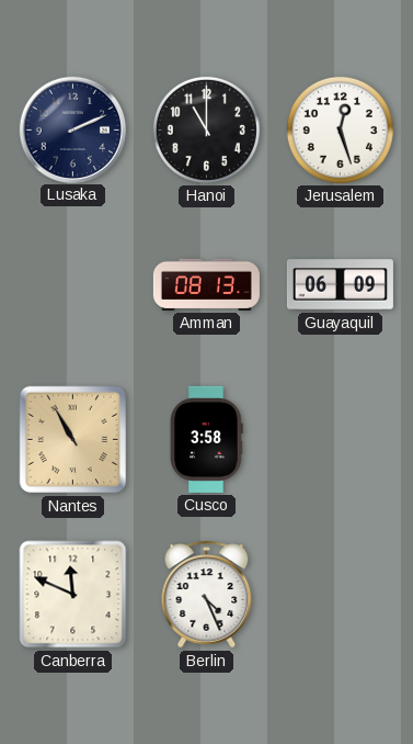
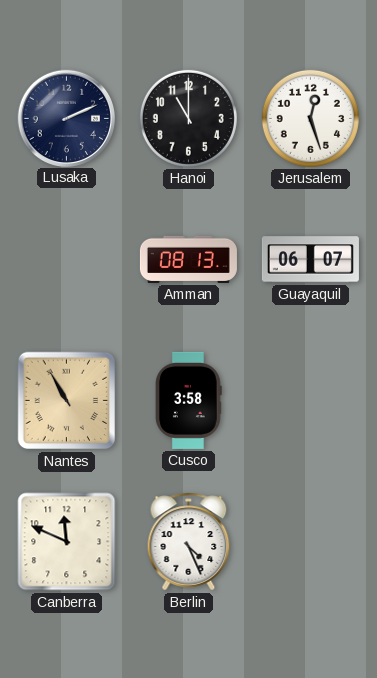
Guayaquil: 06:09 -> 06:07 (310, 260)
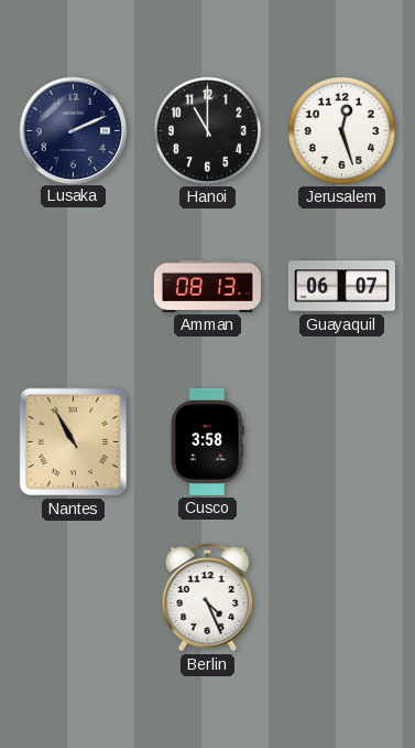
Canberra: 11:49 -> none (67, 542)
